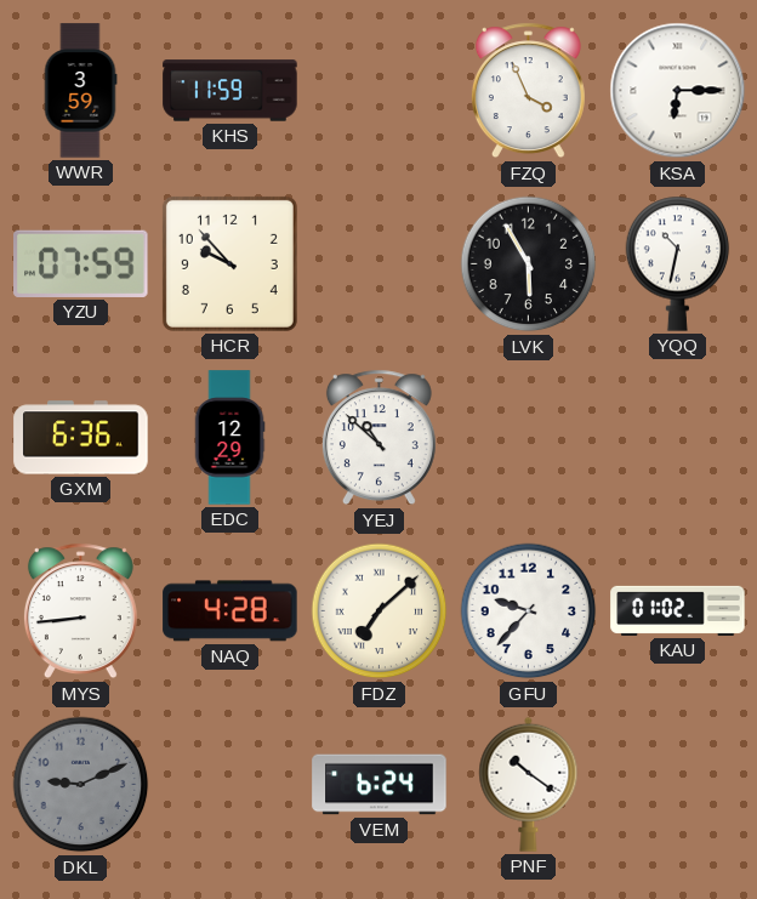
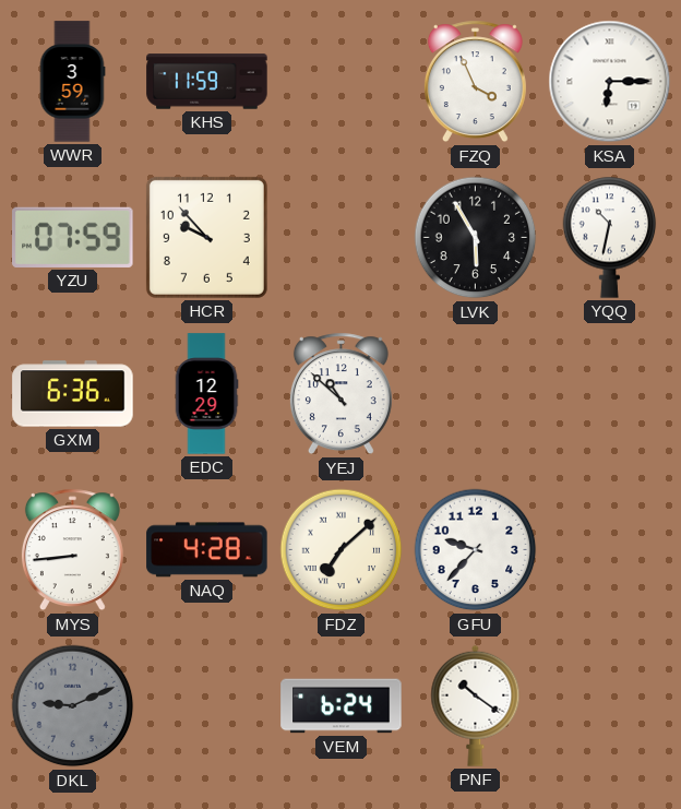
KAU: 01:02 -> none (678, 610)
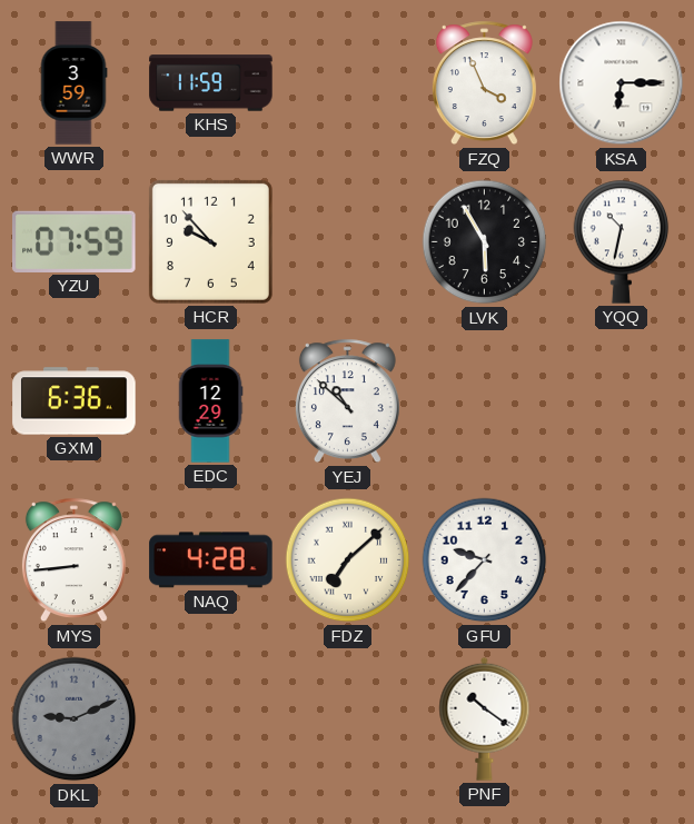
VEM: 6:24 -> none (342, 706)
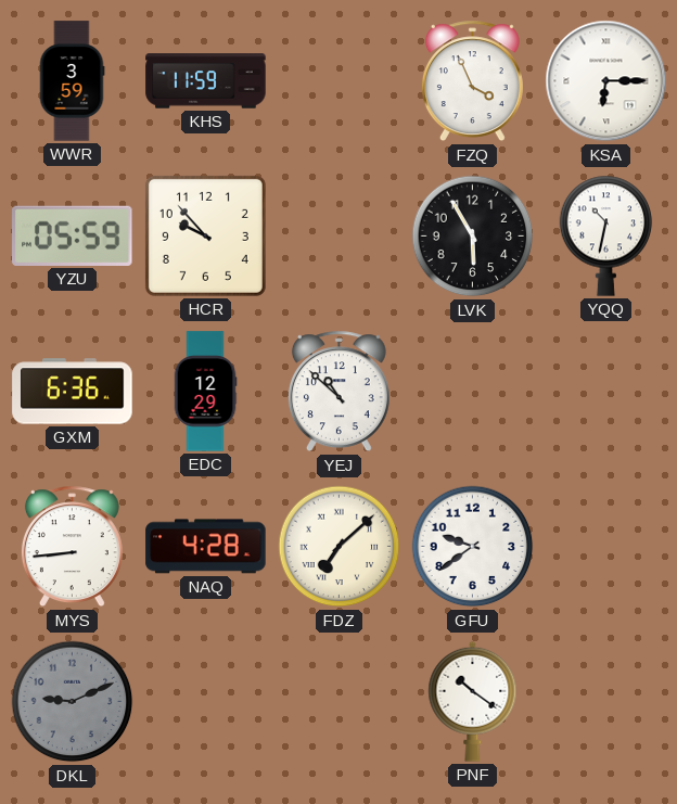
YZU: 07:59 -> 05:59 (73, 235)
GFU: 9:37 -> 9:39 (473, 547)
